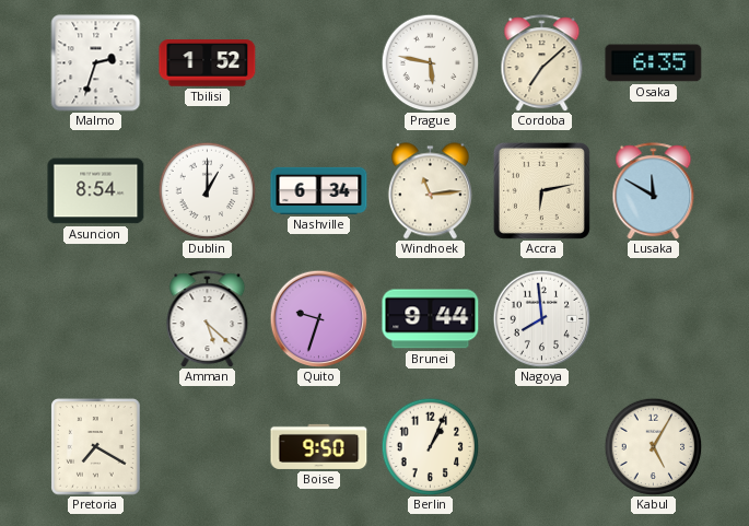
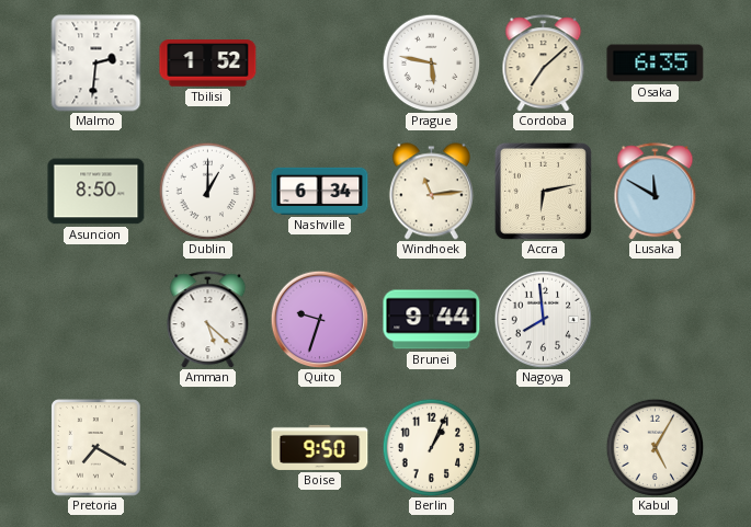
Malmo: 2:33 -> 2:31 (96, 64)
Asuncion: 8:54 -> 8:50 (96, 192)
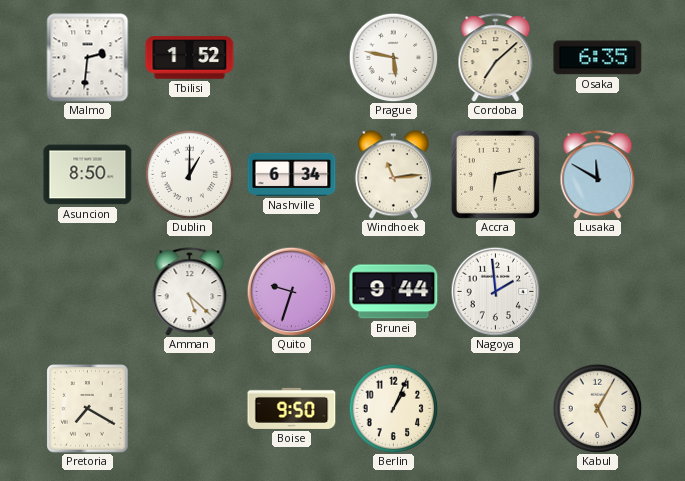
Nagoya: 7:59 -> 1:59 (495, 291)
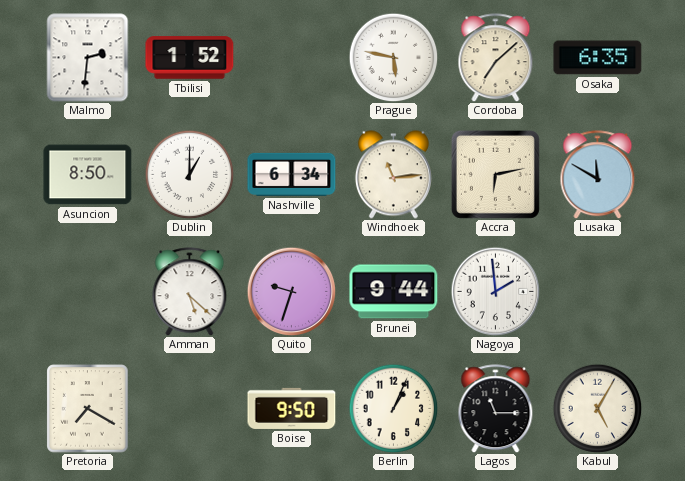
Lagos: none -> 11:15 (496, 409)
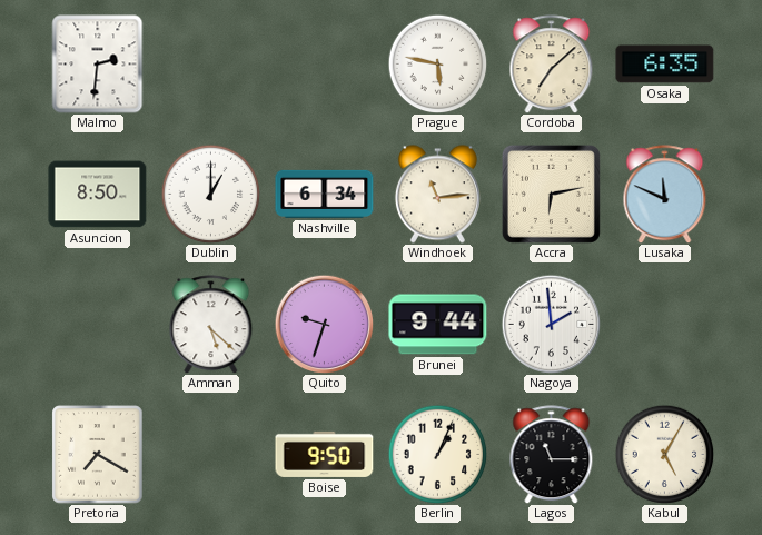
Tbilisi: 1:52 -> none (190, 58)
Lusaka: 11:50 -> 11:49 (665, 195)
